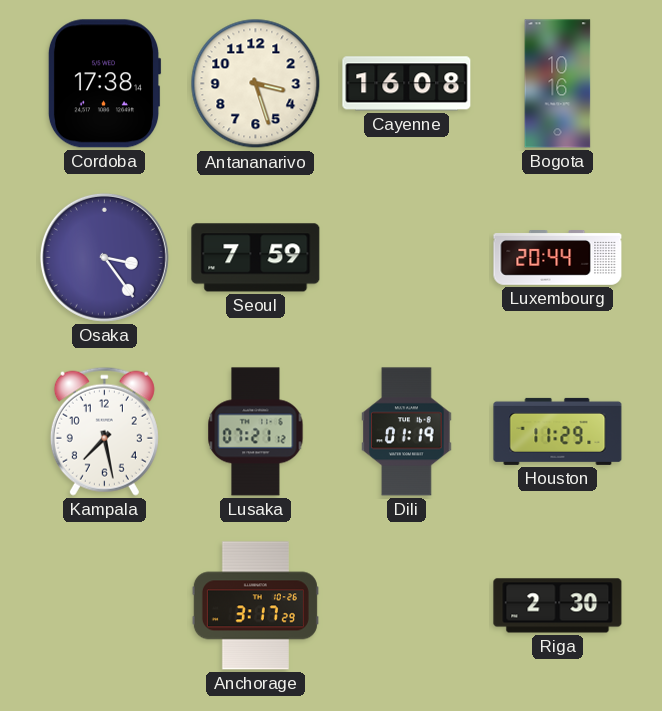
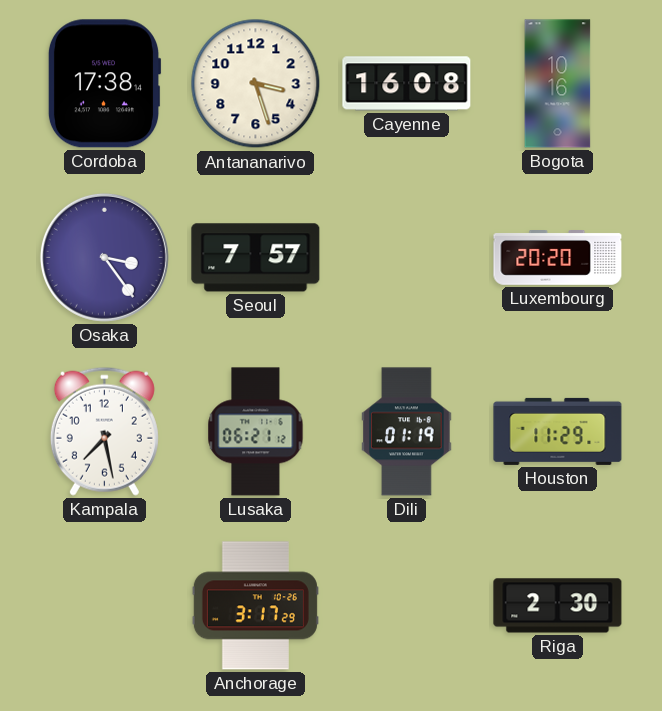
Seoul: 7:59 -> 7:57 (256, 258)
Luxembourg: 20:44 -> 20:20 (558, 258)
Lusaka: 07:21 -> 06:21 (256, 432)
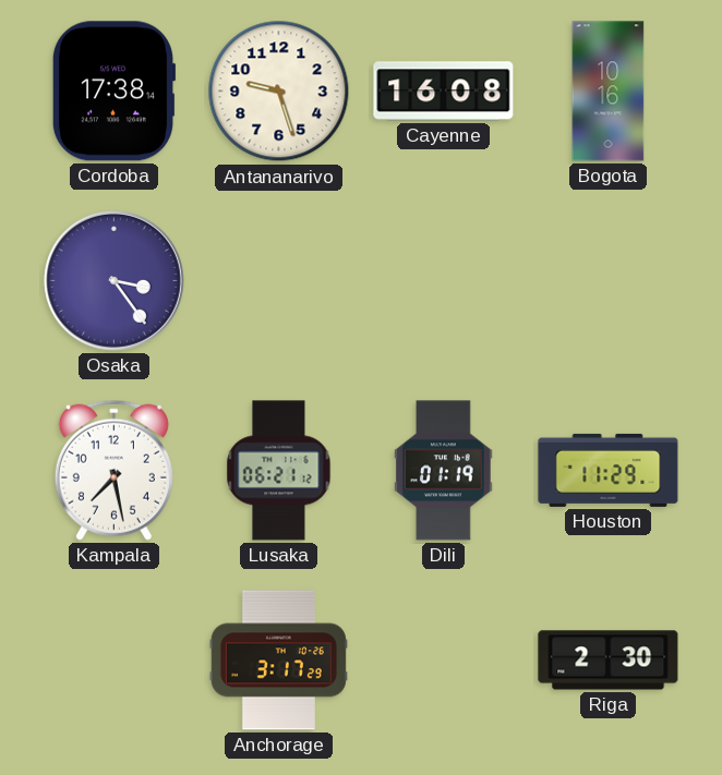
Antananarivo: 3:27 -> 9:27 (279, 92)
Seoul: 7:57 -> none (256, 258)
Luxembourg: 20:20 -> none (558, 258)
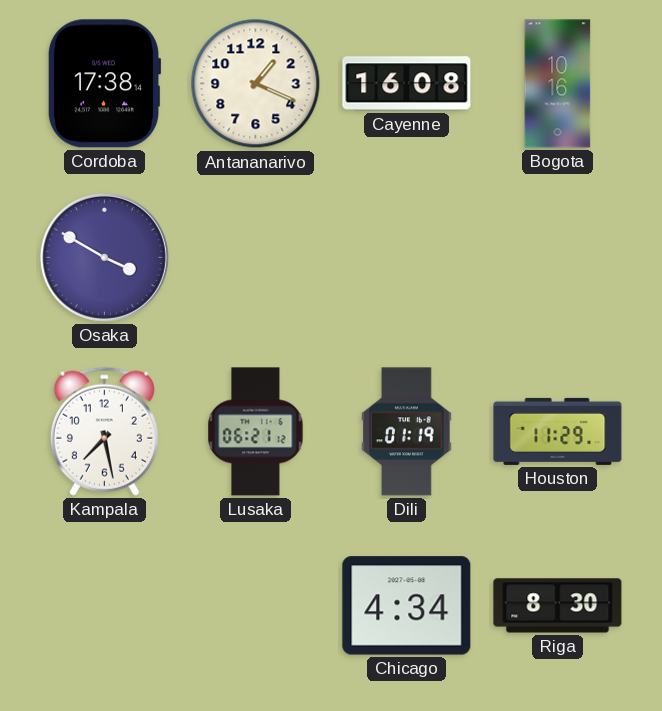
Antananarivo: 9:27 -> 1:19 (256, 84)
Osaka: 3:24 -> 3:50 (104, 257)
Anchorage: 3:17 -> none (278, 661)
Chicago: none -> 4:34 (407, 606)
Riga: 2:30 -> 8:30 (558, 606)
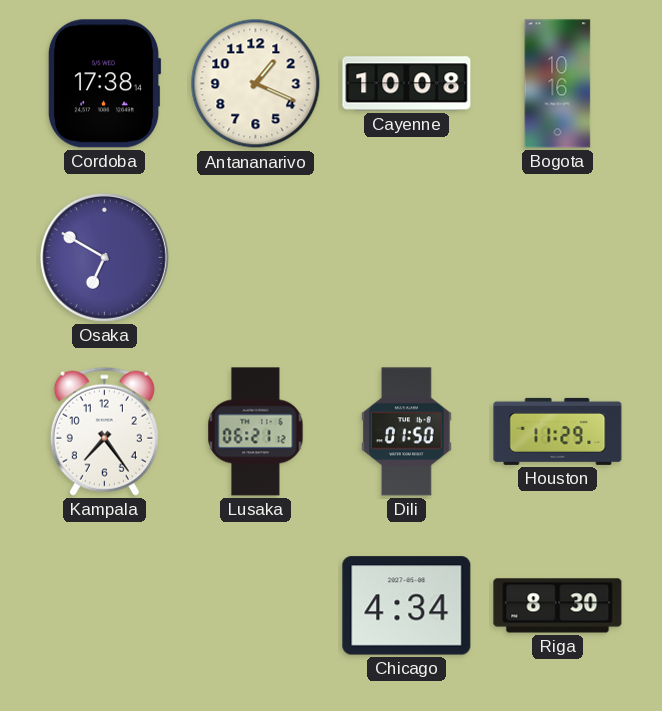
Cayenne: 16:08 -> 10:08 (407, 84)
Osaka: 3:50 -> 6:50 (104, 257)
Kampala: 7:28 -> 7:24 (104, 431)
Dili: 01:19 -> 01:50 (407, 432)
